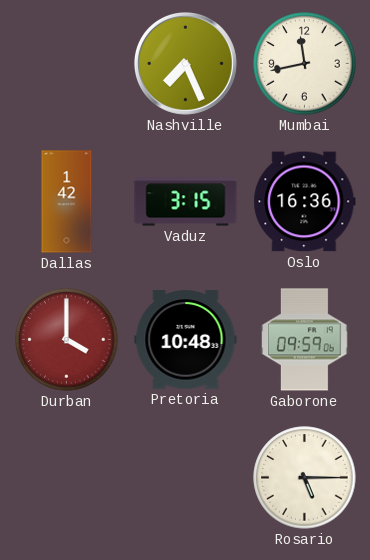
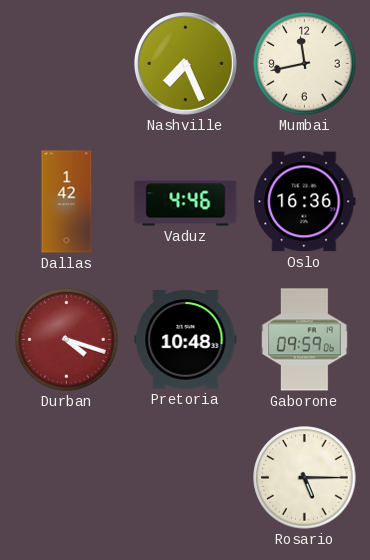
Vaduz: 3:15 -> 4:46 (186, 202)
Durban: 4:00 -> 4:18 (67, 340)
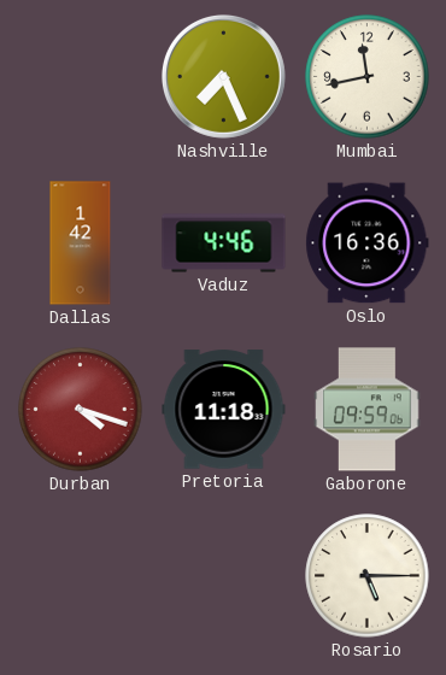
Pretoria: 10:48 -> 11:18 (224, 410)
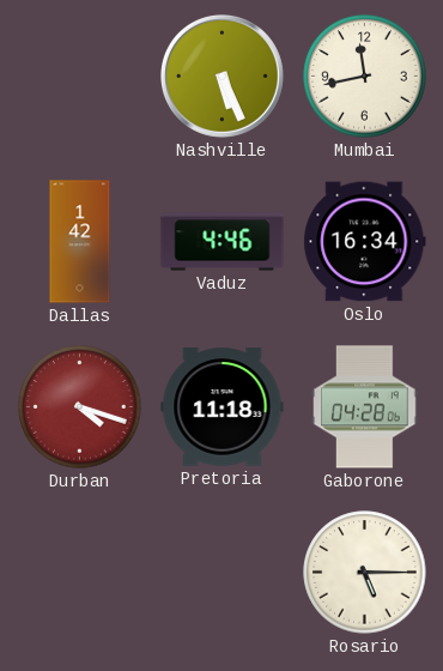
Nashville: 7:26 -> 5:26 (221, 75)
Oslo: 16:36 -> 16:34 (365, 242)
Gaborone: 09:59 -> 04:28 (365, 407)
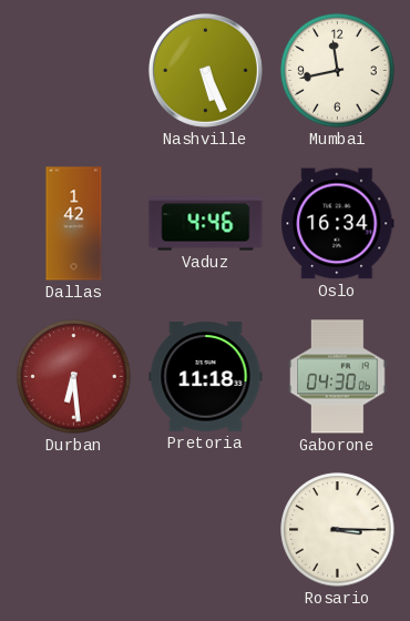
Durban: 4:18 -> 6:29 (74, 377)
Gaborone: 04:28 -> 04:30 (338, 377)
Rosario: 5:15 -> 3:15 (338, 530)
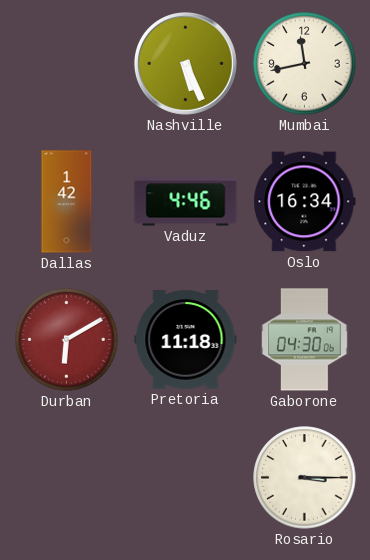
Durban: 6:29 -> 6:10 (67, 340)
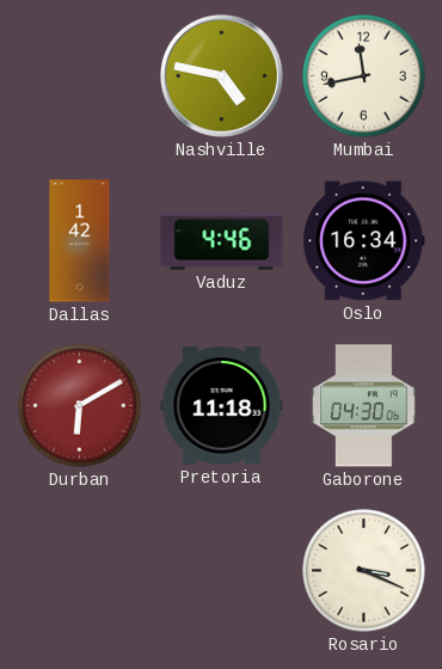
Nashville: 5:26 -> 4:47 (221, 75)
Rosario: 3:15 -> 3:19 (364, 571)
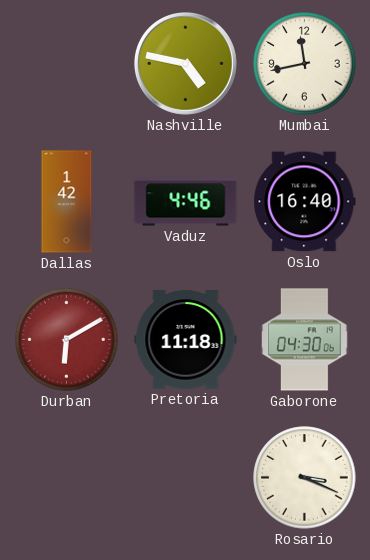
Oslo: 16:34 -> 16:40 (305, 202)
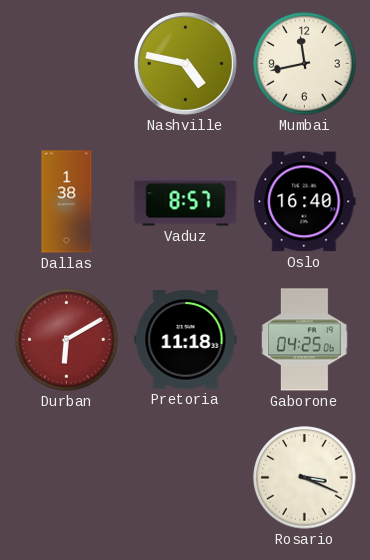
Dallas: 1:42 -> 1:38 (67, 202)
Vaduz: 4:46 -> 8:57 (186, 202)
Gaborone: 04:30 -> 04:25 (305, 340)
